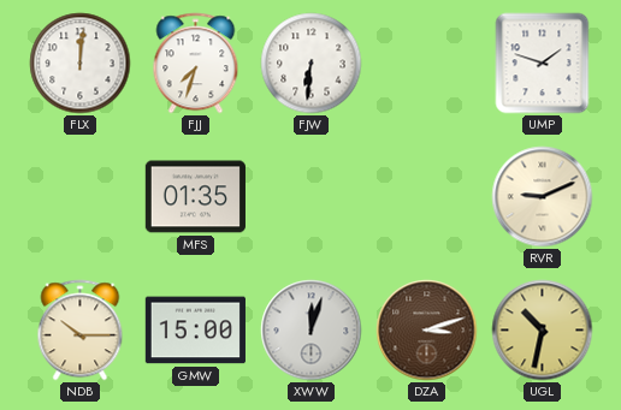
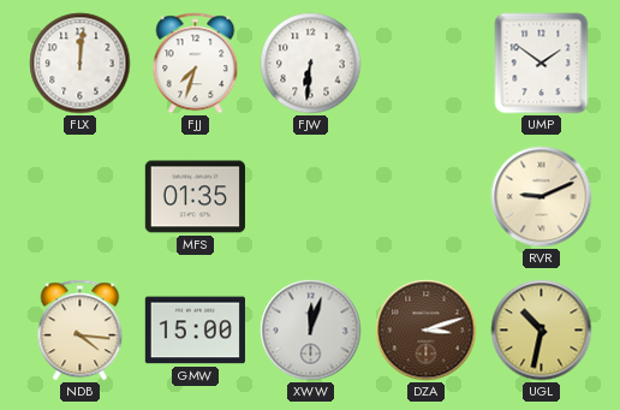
UMP: 1:48 -> 1:51 (542, 64)
NDB: 10:15 -> 4:16 (81, 331)
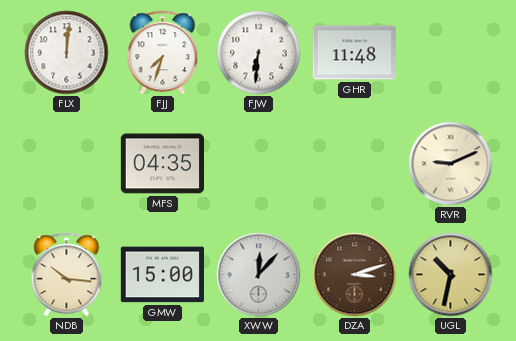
GHR: none -> 11:48 (354, 53)
UMP: 1:51 -> none (542, 64)
MFS: 01:35 -> 04:35 (162, 164)
NDB: 4:16 -> 10:16 (67, 275)
XWW: 12:03 -> 12:07 (259, 275)
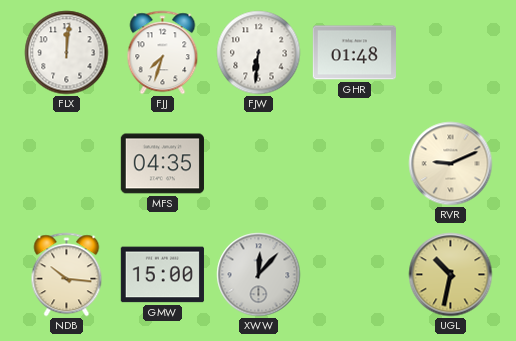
GHR: 11:48 -> 01:48 (354, 53)
DZA: 3:12 -> none (355, 275)
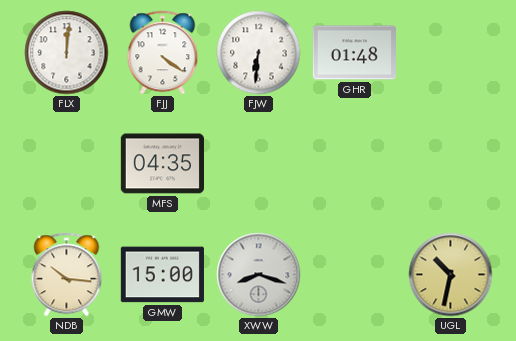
FJJ: 7:33 -> 4:21 (163, 53)
RVR: 9:11 -> none (451, 164)
XWW: 12:07 -> 8:18 (259, 275)
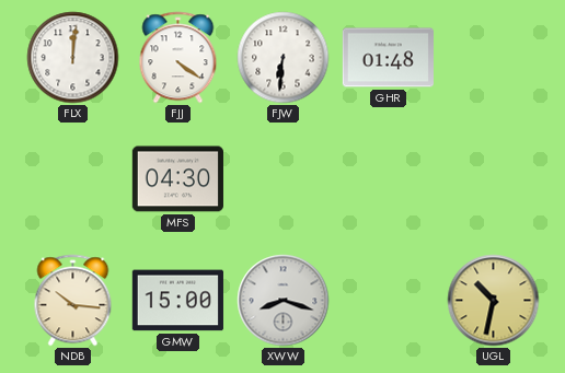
MFS: 04:35 -> 04:30 (177, 179)
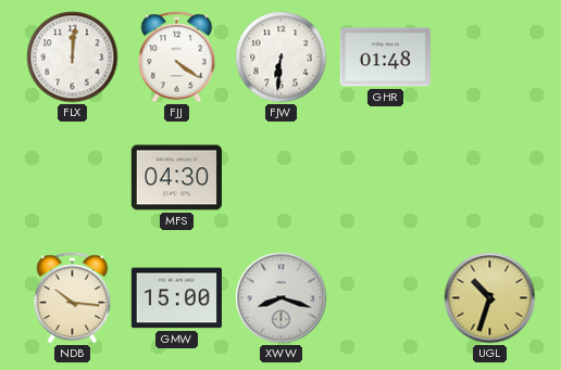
UGL: 10:32 -> 10:33 (490, 298)
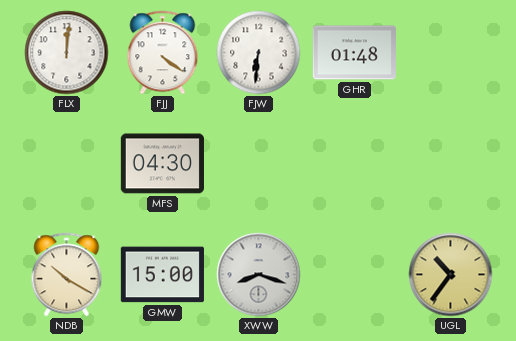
NDB: 10:16 -> 10:20 (67, 275)
UGL: 10:33 -> 10:36 (451, 275)
